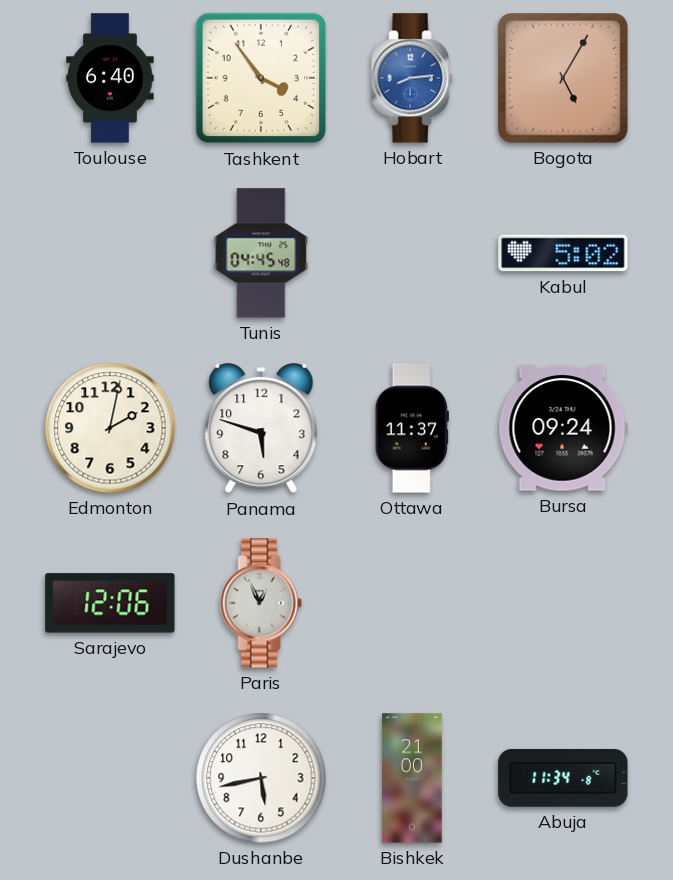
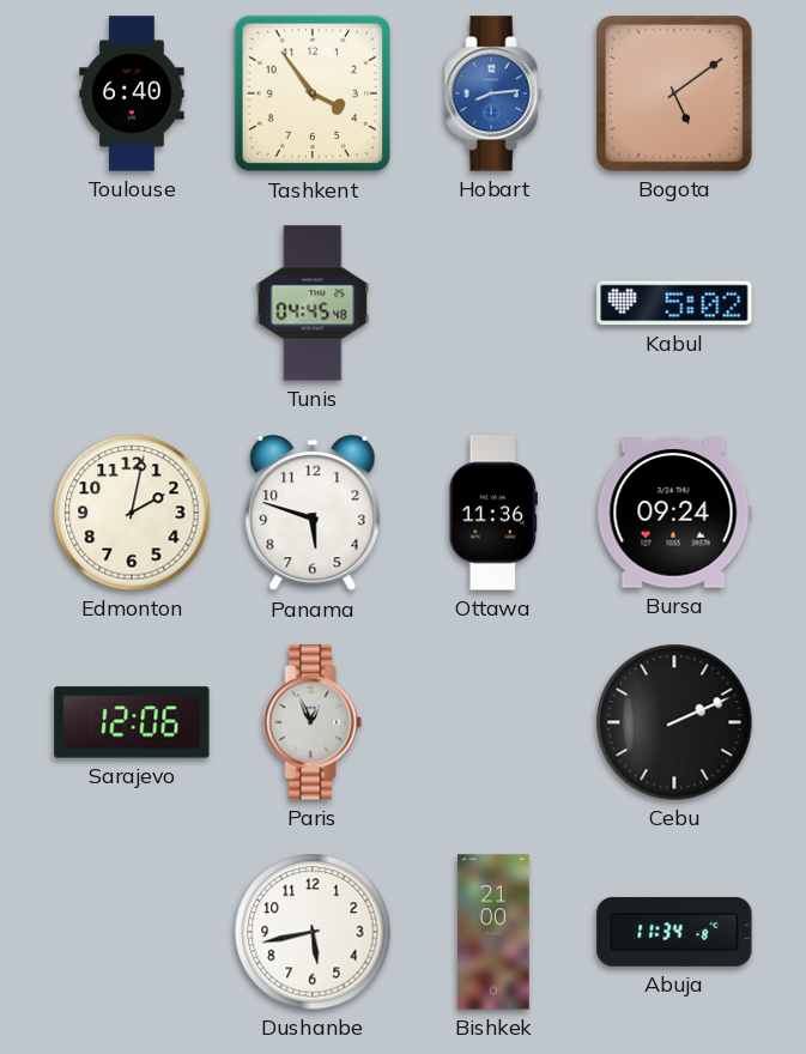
Bogota: 5:05 -> 5:09 (675, 95)
Ottawa: 11:37 -> 11:36 (493, 513)
Cebu: none -> 2:11 (674, 722)
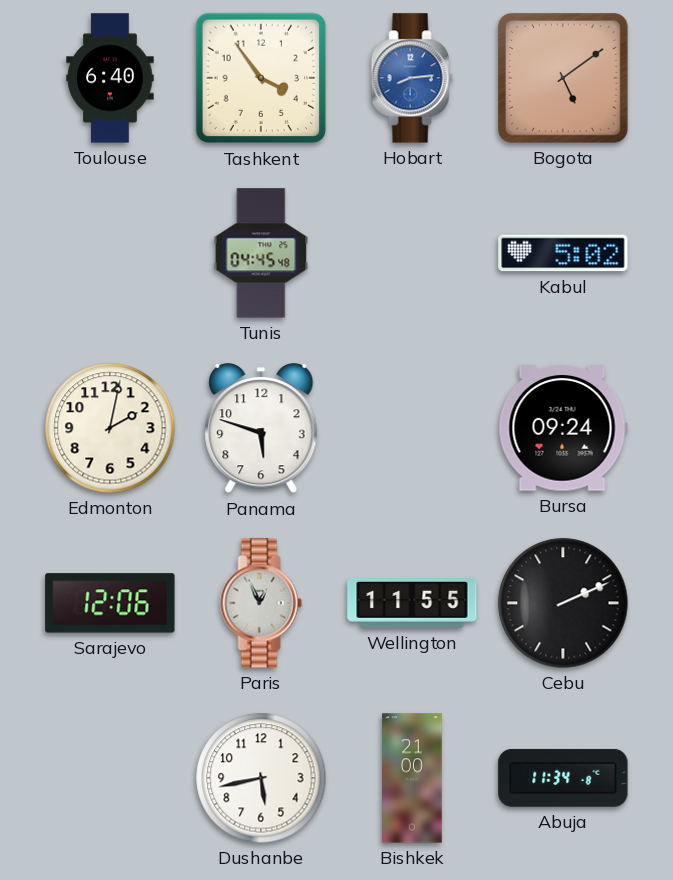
Ottawa: 11:36 -> none (493, 513)
Wellington: none -> 11:55 (412, 604)
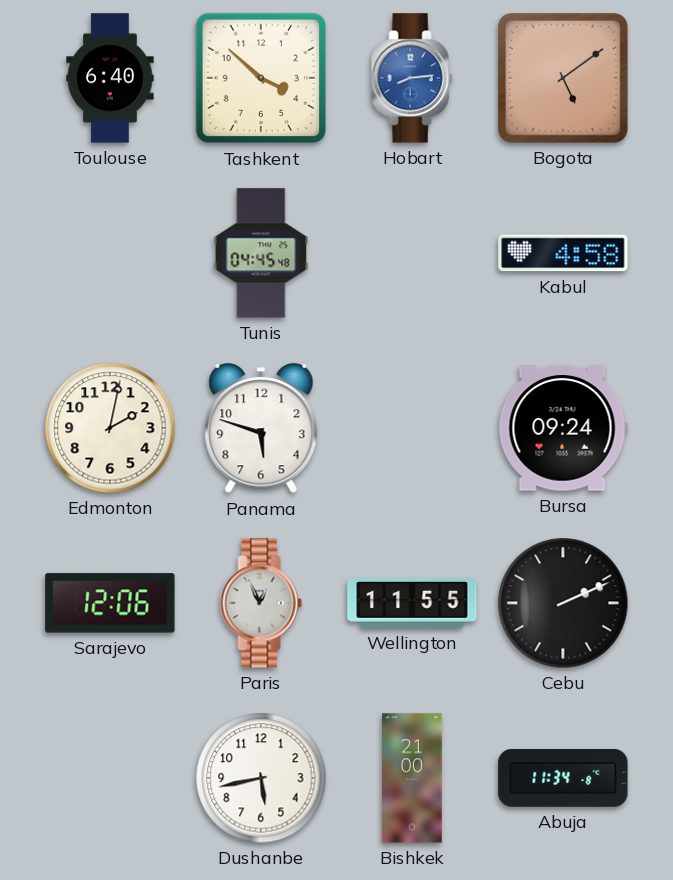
Tashkent: 3:54 -> 3:52 (261, 78)
Kabul: 5:02 -> 4:58 (563, 253)
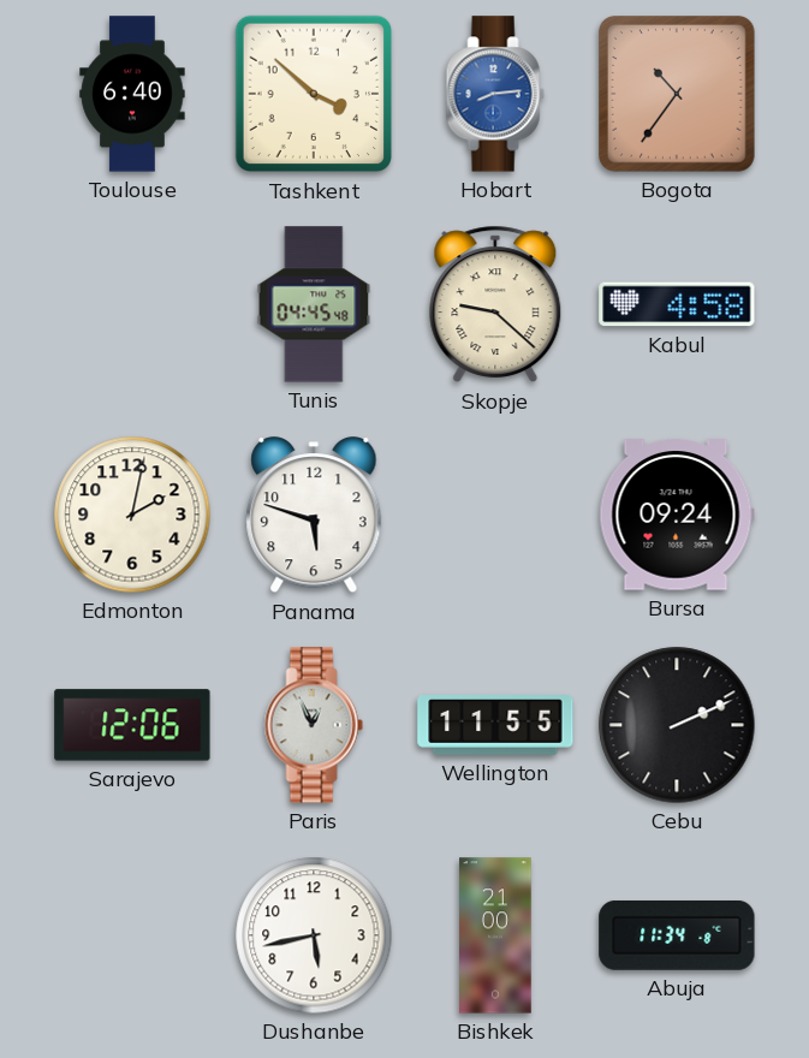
Bogota: 5:09 -> 10:36 (678, 95)
Skopje: none -> 9:22 (495, 304)
